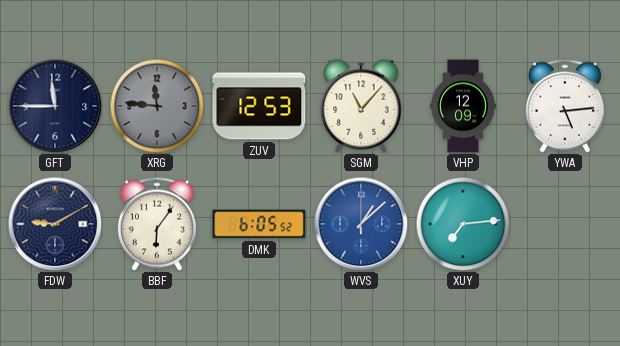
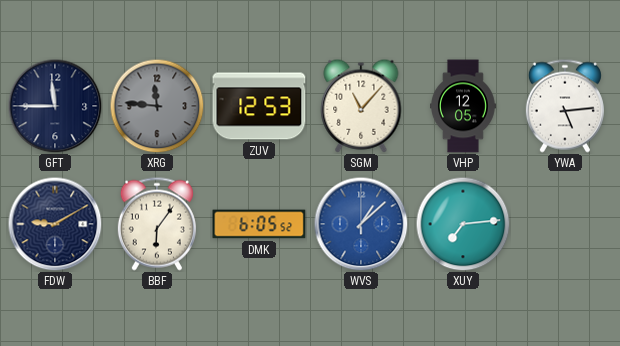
VHP: 12:09 -> 12:05 (464, 106)
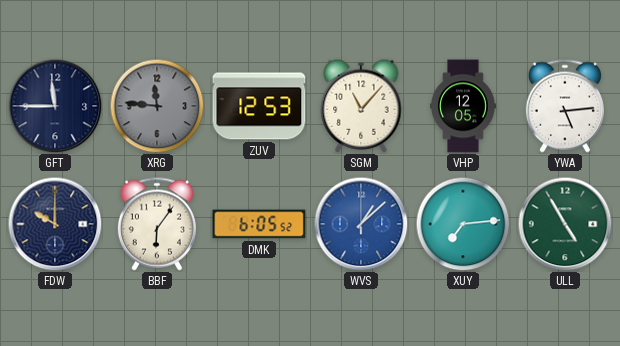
FDW: 9:10 -> 10:00 (55, 224)
ULL: none -> 4:55 (565, 224)
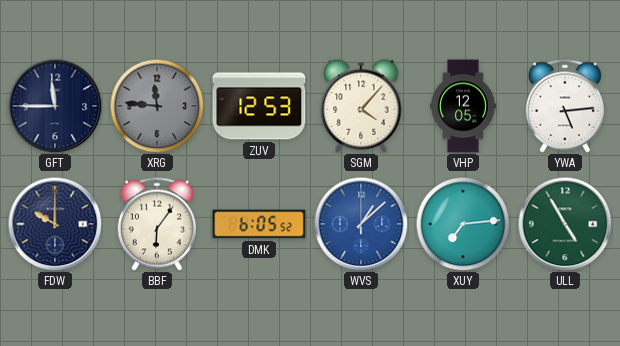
SGM: 11:07 -> 4:07 (361, 106)
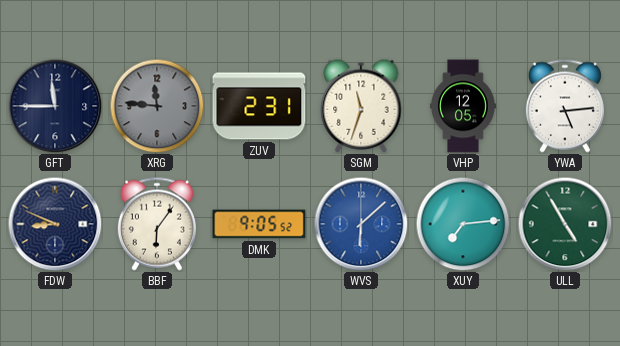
ZUV: 12:53 -> 2:31 (259, 106)
SGM: 4:07 -> 11:33 (361, 106)
FDW: 10:00 -> 8:49 (55, 224)
DMK: 6:05 -> 9:05 (259, 224)
WVS: 1:08 -> 6:08 (361, 224)
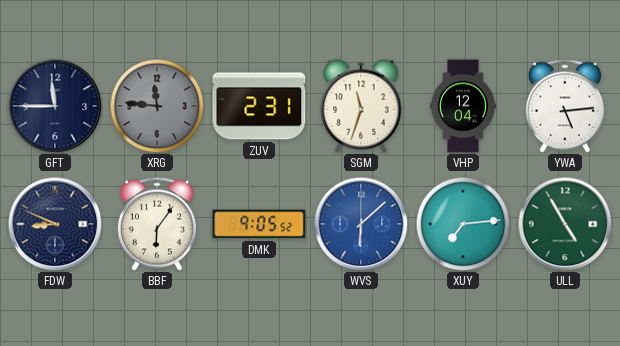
VHP: 12:05 -> 12:04 (464, 106)
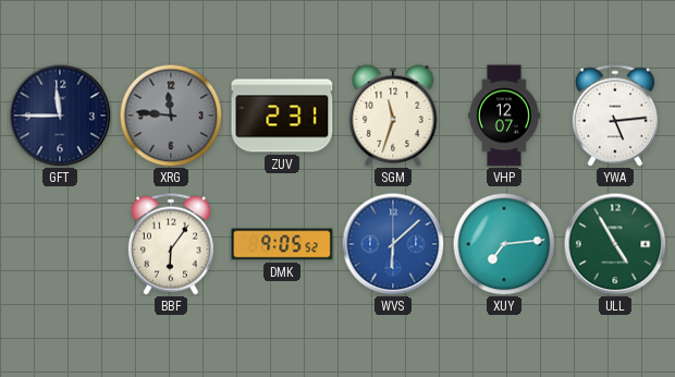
VHP: 12:04 -> 12:07 (505, 115)
FDW: 8:49 -> none (55, 224)
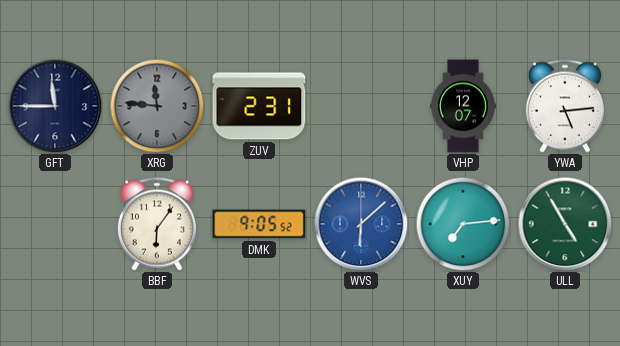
SGM: 11:33 -> none (393, 115)
